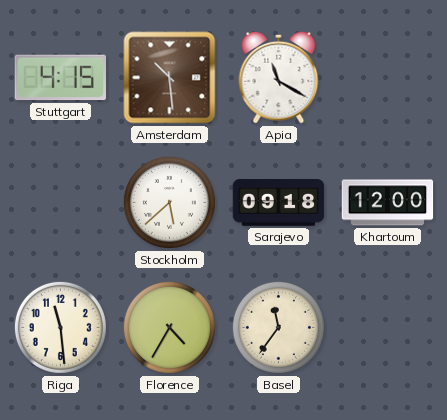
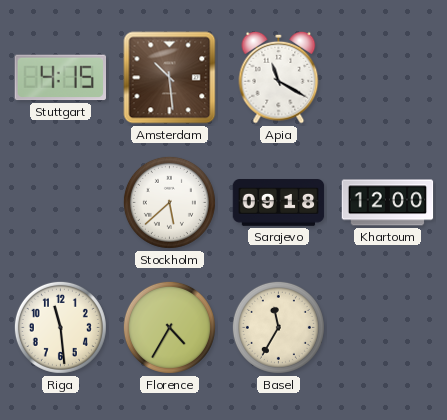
Basel: 11:36 -> 11:35 (278, 327)
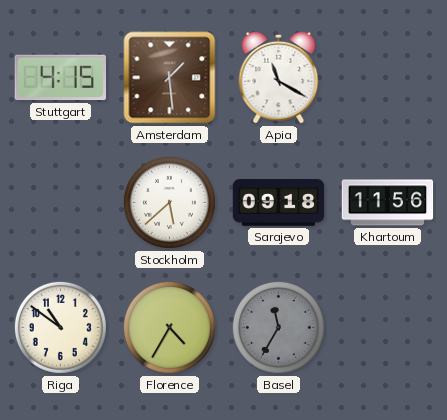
Amsterdam: 10:29 -> 1:29 (170, 78)
Khartoum: 12:00 -> 11:56 (388, 203)
Riga: 11:29 -> 10:51 (60, 327)
Basel dial: cream -> grey (278, 327)
